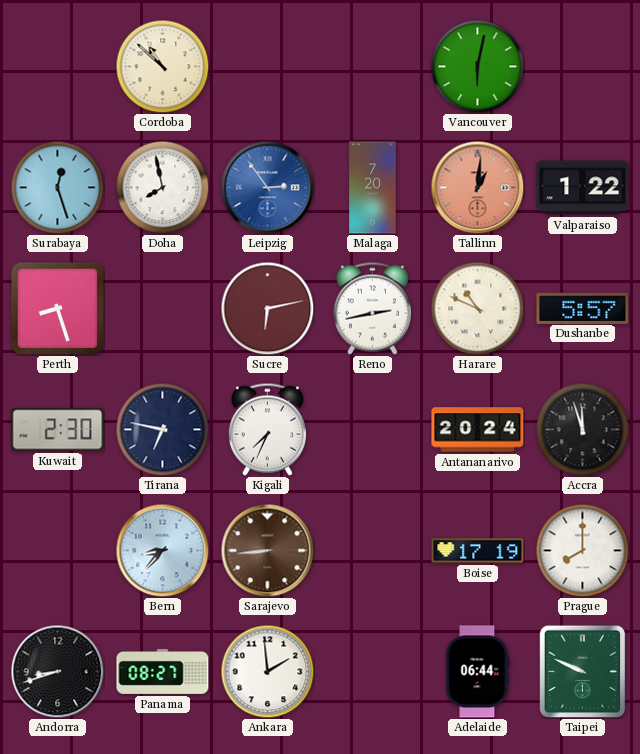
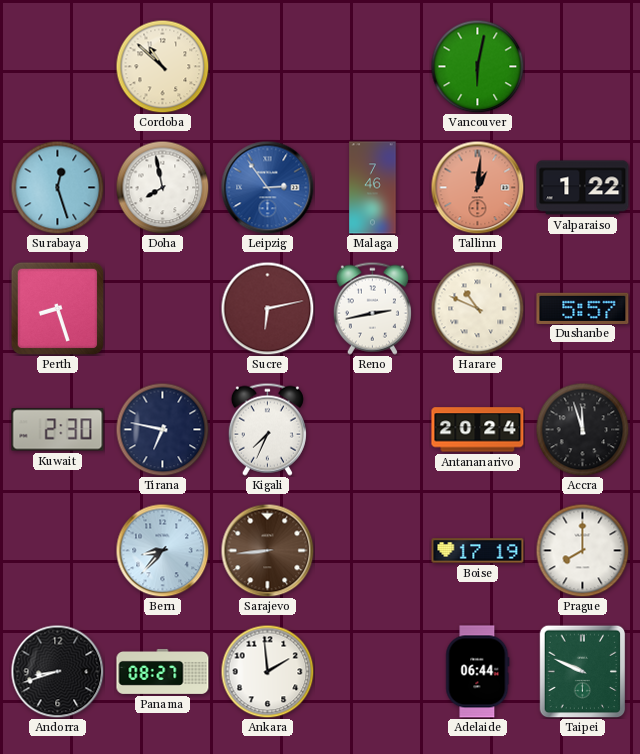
Malaga: 7:20 -> 7:46 (373, 188)
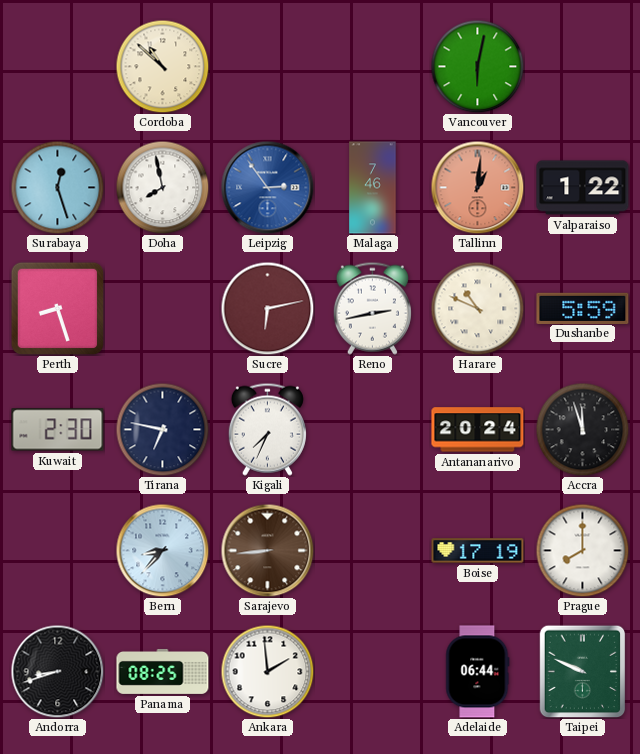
Dushanbe: 5:57 -> 5:59 (583, 308)
Panama: 08:27 -> 08:25 (163, 671)
